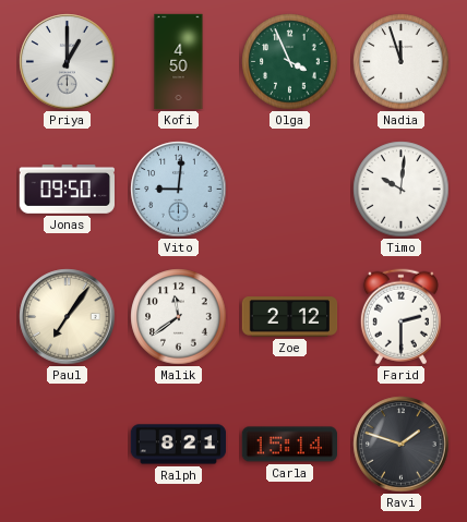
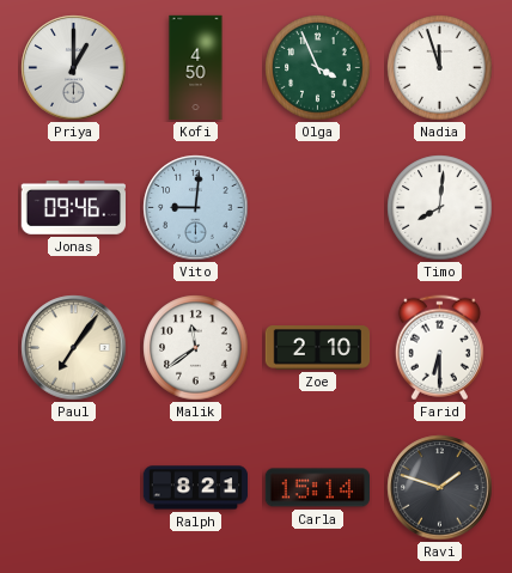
Jonas: 09:50 -> 09:46 (73, 208)
Timo: 10:01 -> 8:01 (440, 208)
Zoe: 2:12 -> 2:10 (318, 348)
Farid: 2:30 -> 6:30 (439, 348)
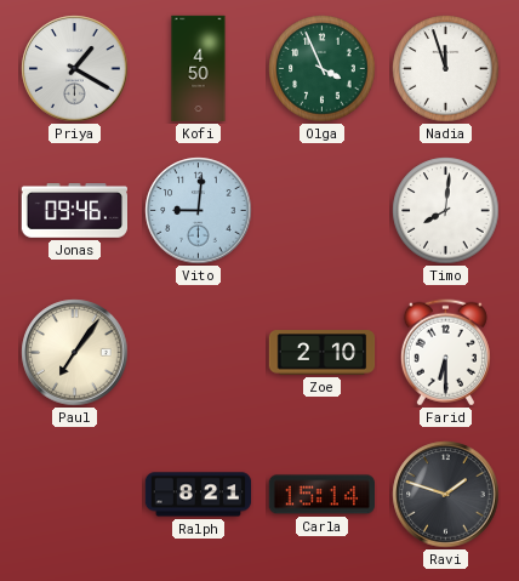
Priya: 1:00 -> 1:20 (75, 69)
Malik: 11:39 -> none (196, 348)
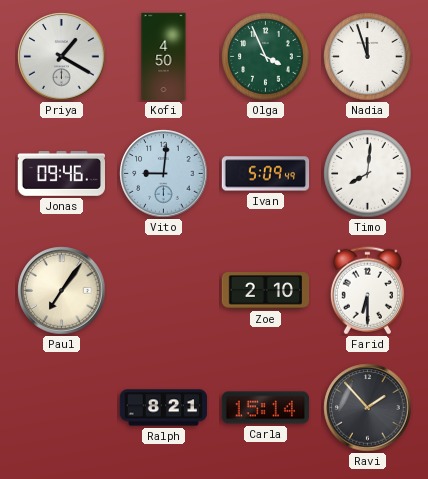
Ivan: none -> 5:09 (266, 174)
Ravi: 1:48 -> 1:53 (368, 408)
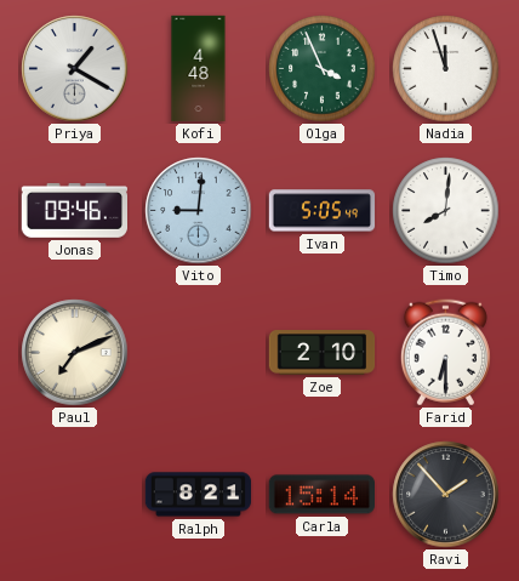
Kofi: 4:50 -> 4:48 (199, 69)
Ivan: 5:09 -> 5:05 (323, 211)
Paul: 7:06 -> 7:11 (75, 353)
